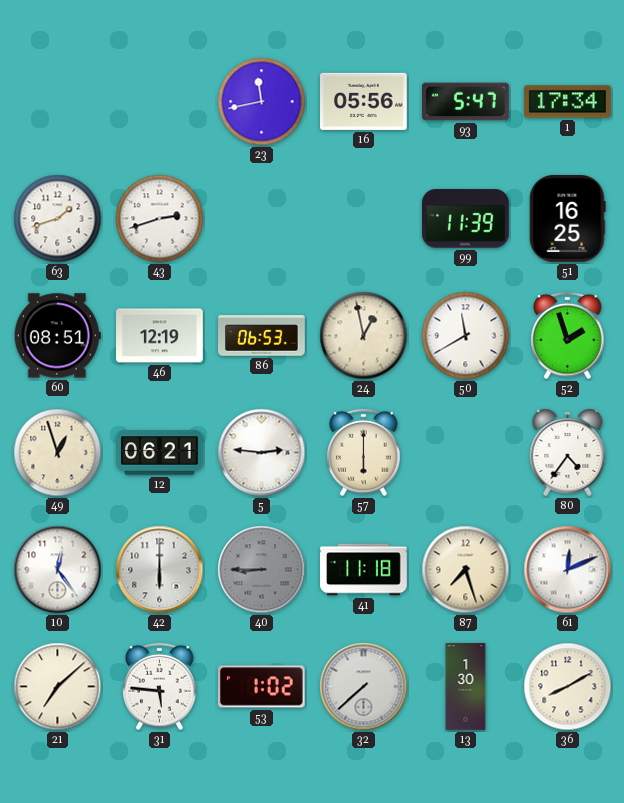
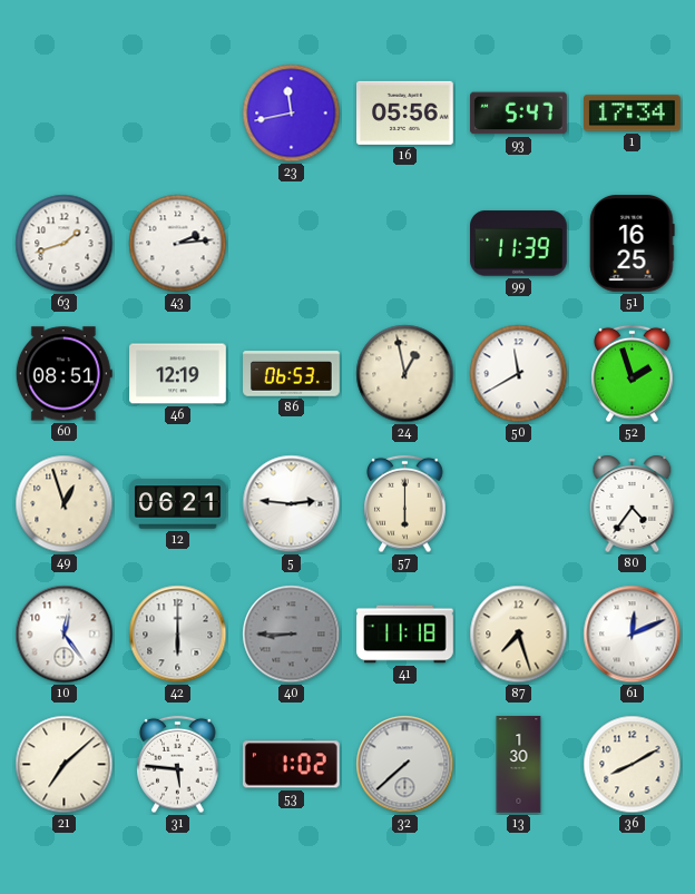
43: 2:42 -> 2:14 (178, 244)
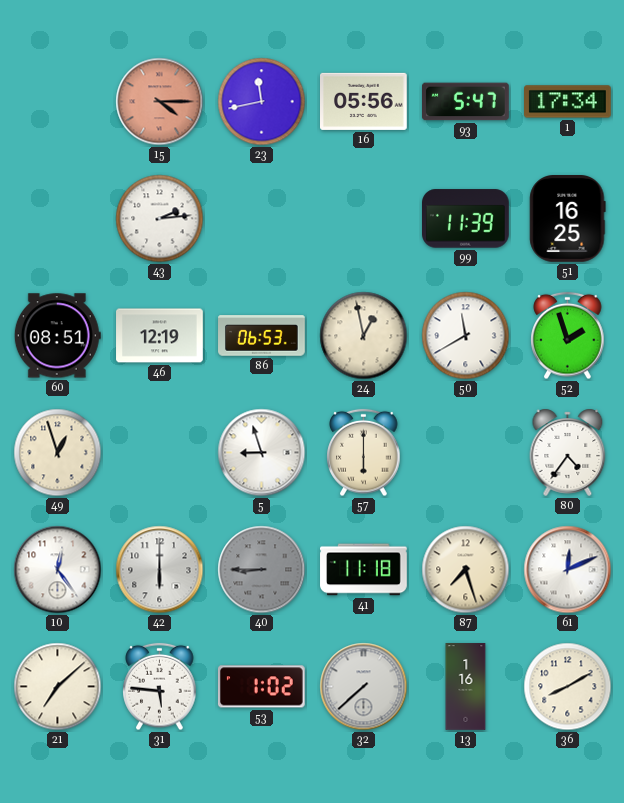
15: none -> 4:15 (160, 102)
63: 1:42 -> none (65, 244)
12: 06:21 -> none (178, 504)
5: 2:46 -> 8:57 (262, 453)
13: 1:30 -> 1:16 (466, 687)
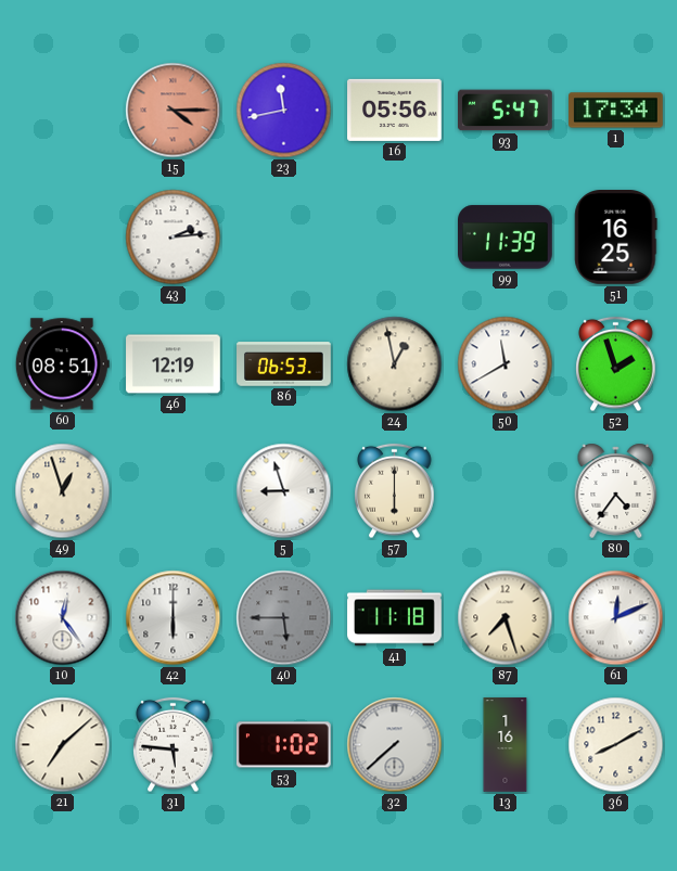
40: 8:45 -> 5:45 (284, 618)
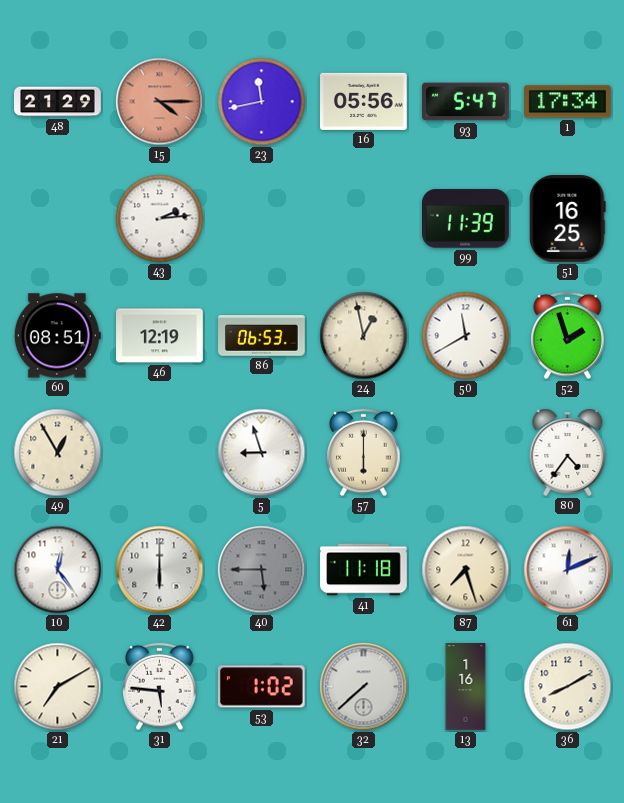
48: none -> 21:29 (58, 102)
49: 12:57 -> 12:55 (58, 453)
21: 7:08 -> 7:10 (58, 687)
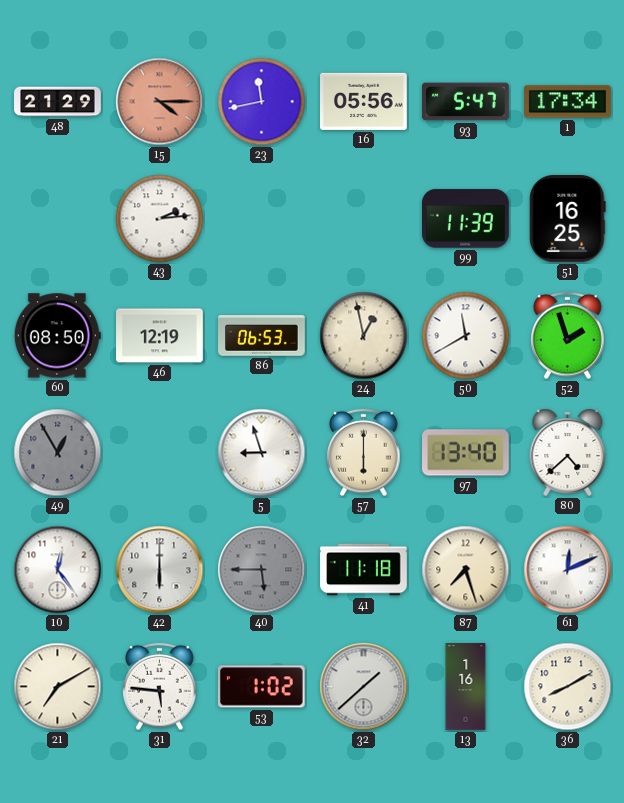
60: 08:51 -> 08:50 (57, 336)
49 dial: cream -> grey (58, 453)
97: none -> 13:40 (466, 453)
80: 4:36 -> 4:38 (568, 452)
32: 7:38 -> 1:38 (364, 687)
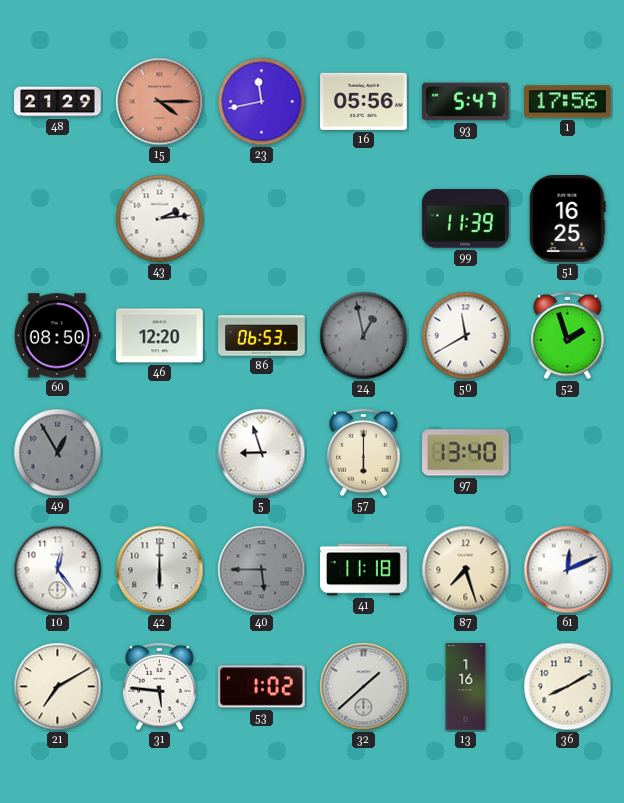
1: 17:34 -> 17:56 (568, 102)
46: 12:19 -> 12:20 (160, 336)
24 dial: cream -> grey (364, 336)
80: 4:38 -> none (568, 452)
